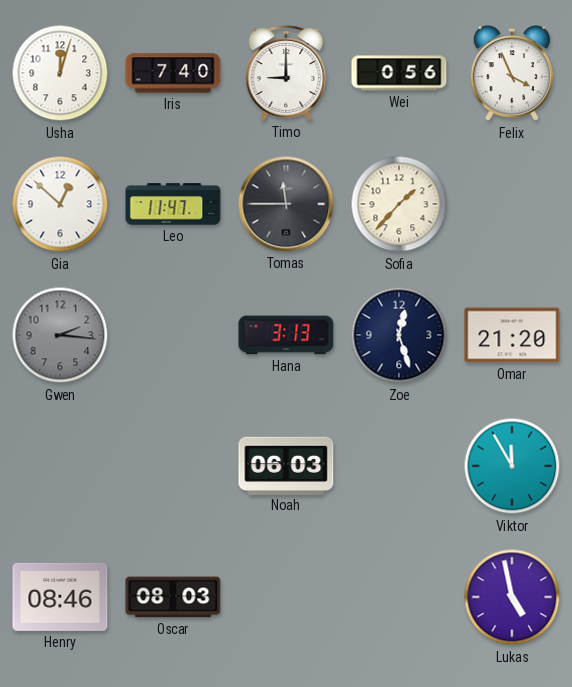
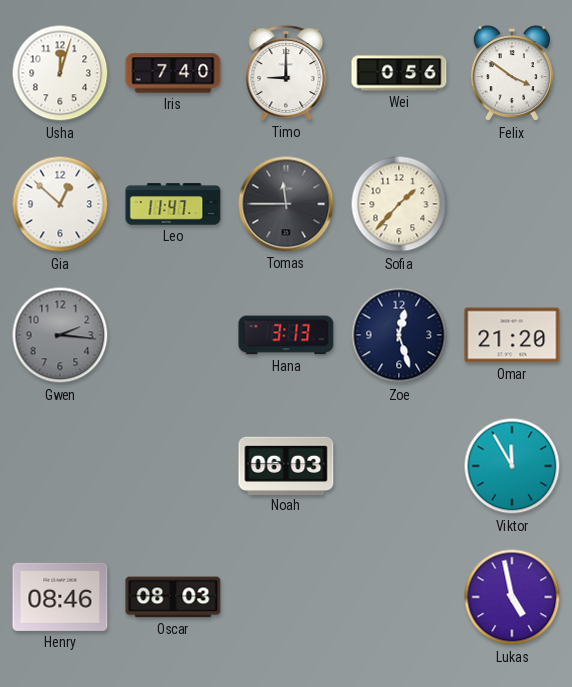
Felix: 3:56 -> 3:51 (512, 74)
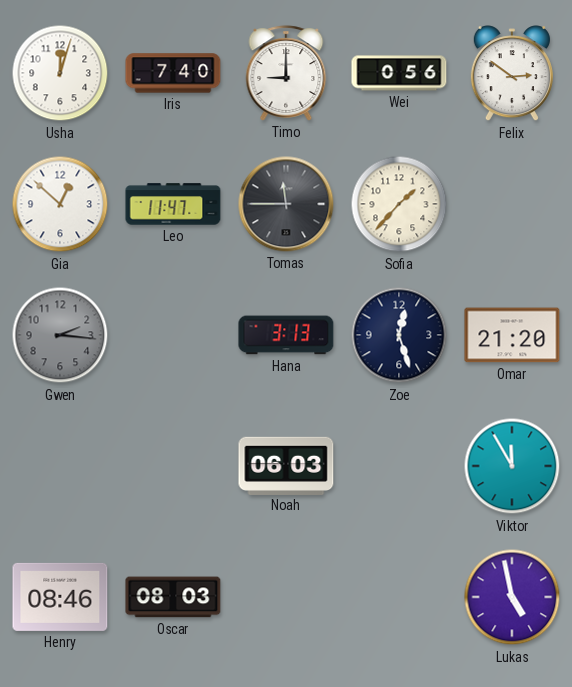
Felix: 3:51 -> 2:51 (512, 74)
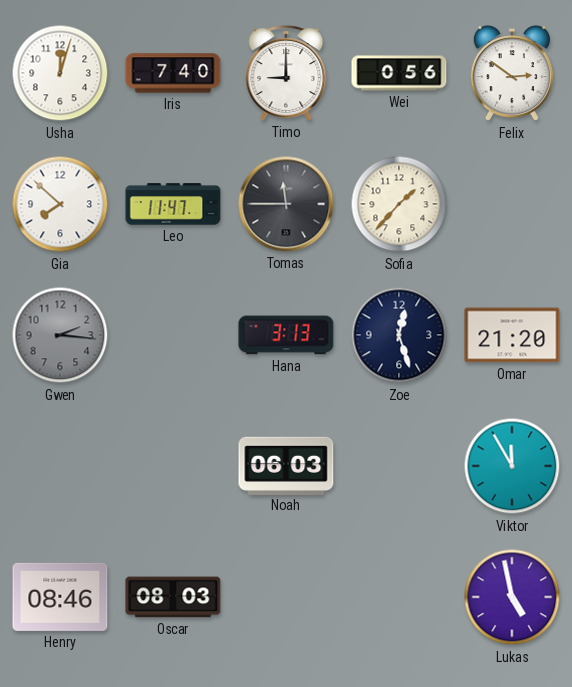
Gia: 12:52 -> 7:52 (60, 204)
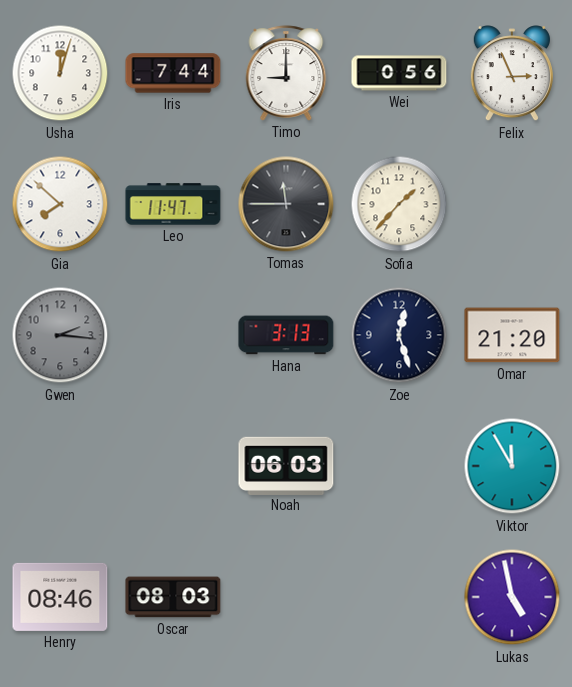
Iris: 7:40 -> 7:44 (173, 73)
Felix: 2:51 -> 2:56 (512, 74)
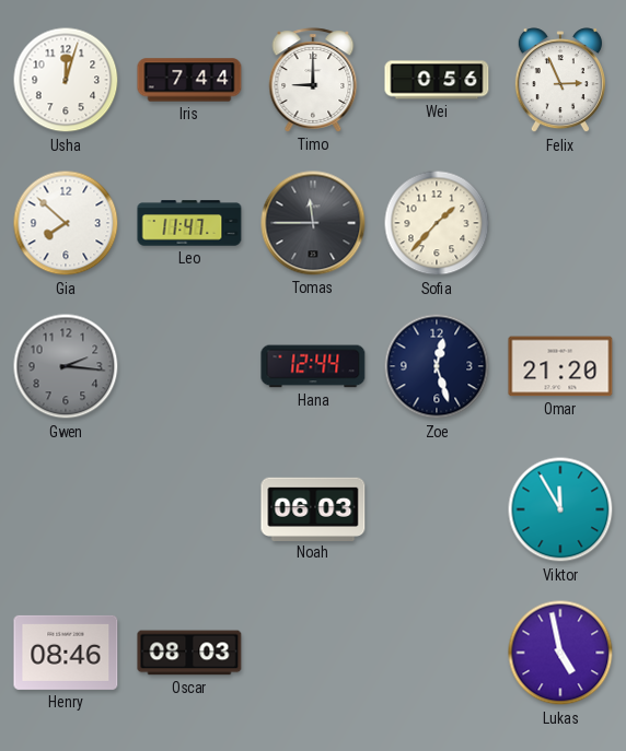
Hana: 3:13 -> 12:44 (313, 366)
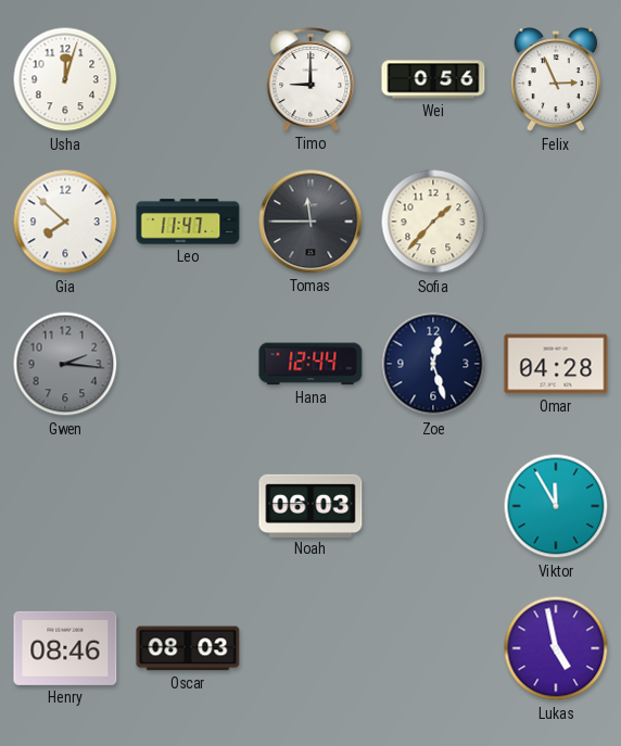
Iris: 7:44 -> none (189, 80)
Omar: 21:20 -> 04:28 (556, 364)
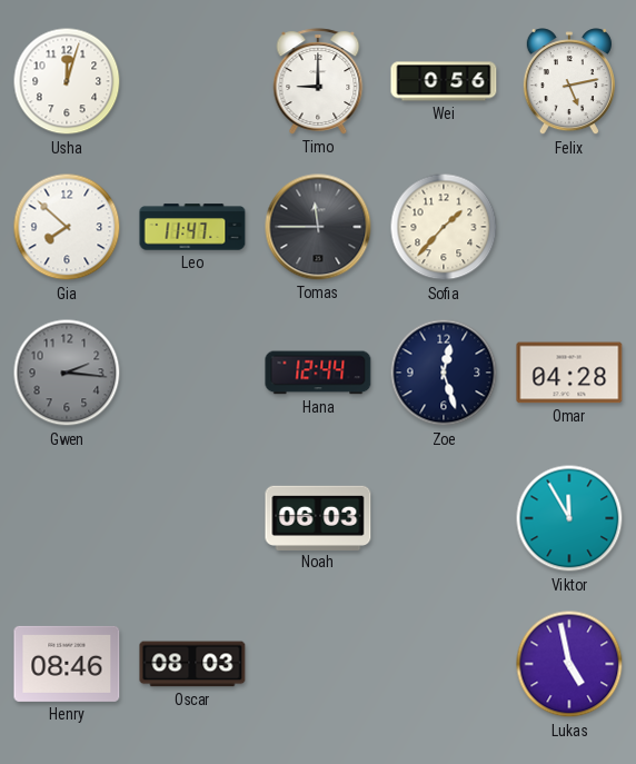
Felix: 2:56 -> 5:13 (569, 82)
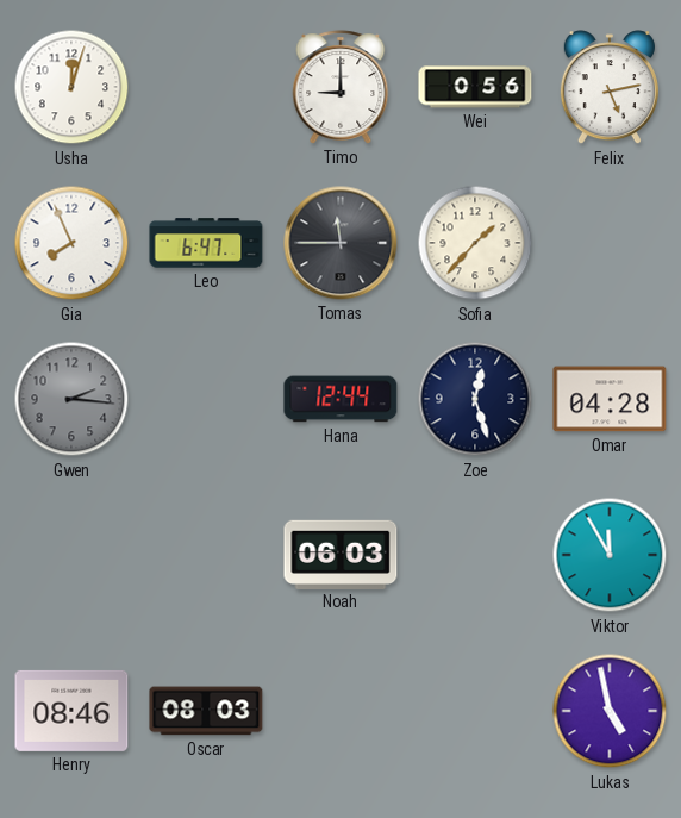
Gia: 7:52 -> 7:56 (71, 243)
Leo: 11:47 -> 6:47 (206, 243)
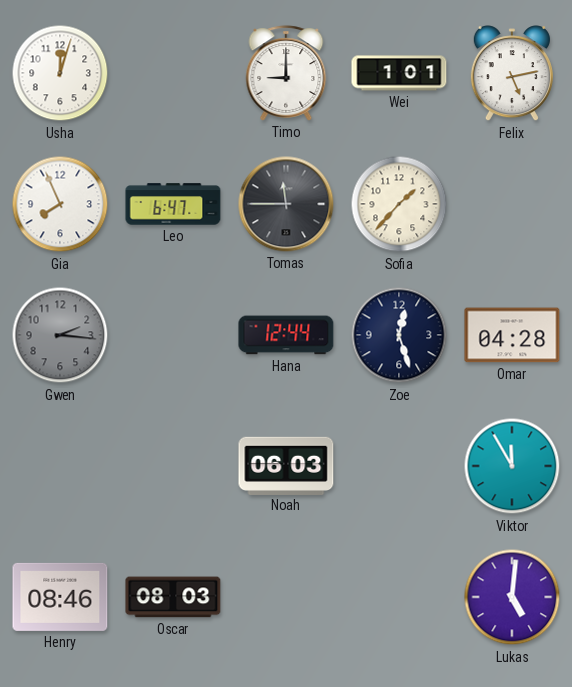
Wei: 0:56 -> 1:01 (399, 73)
Lukas: 4:58 -> 5:01 (512, 597)
